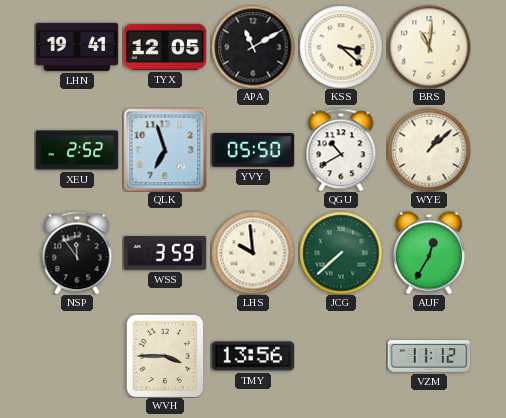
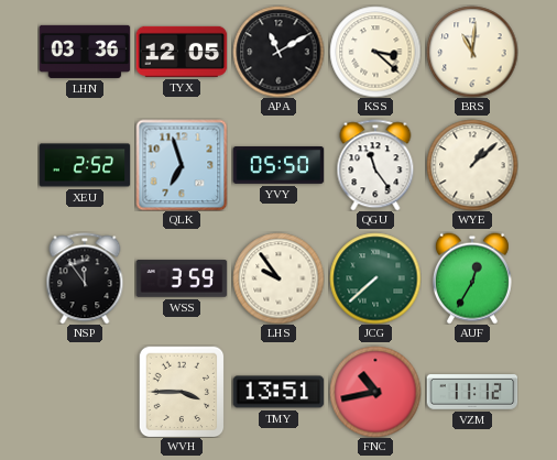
LHN: 19:41 -> 03:36 (85, 52)
QGU: 10:40 -> 11:24 (375, 165)
LHS: 9:59 -> 9:54 (278, 278)
TMY: 13:56 -> 13:51 (278, 392)
FNC: none -> 10:43 (375, 392)
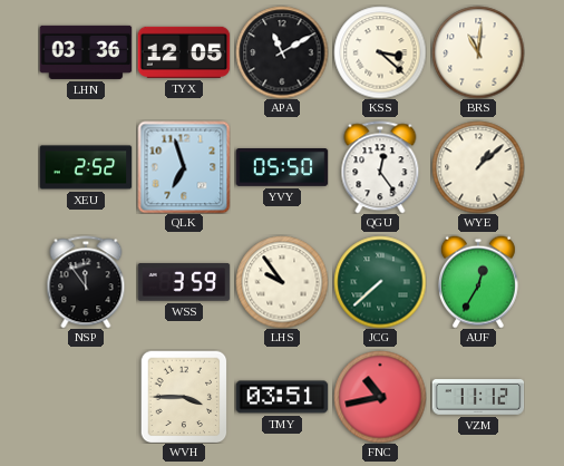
QGU: 11:24 -> 12:24 (380, 167)
TMY: 13:51 -> 03:51 (282, 397)
